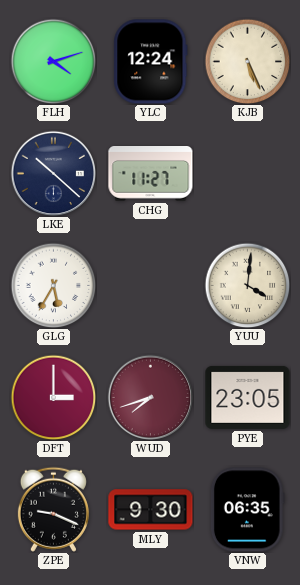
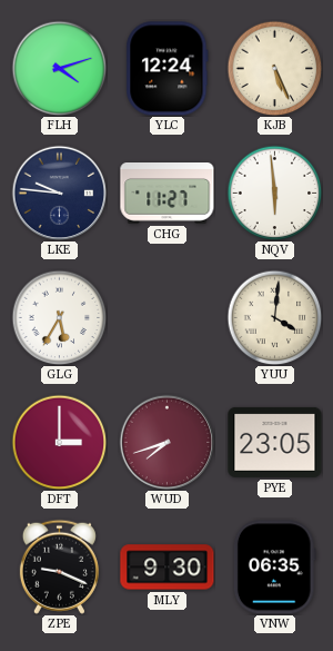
LKE: 10:22 -> 9:46 (59, 193)
NQV: none -> 5:59 (274, 193)
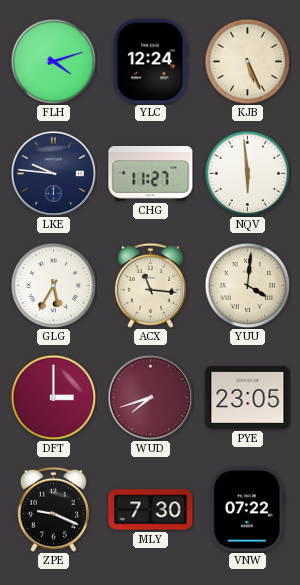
ACX: none -> 11:16 (150, 285)
MLY: 9:30 -> 7:30 (151, 510)
VNW: 06:35 -> 07:22 (247, 510)
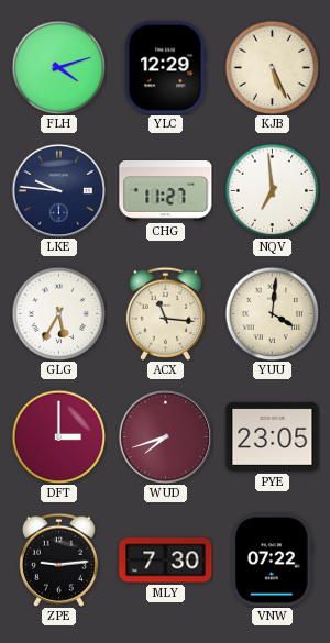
YLC: 12:24 -> 12:29 (166, 68)
NQV: 5:59 -> 6:59 (272, 190)
ZPE: 9:19 -> 9:14 (58, 559)
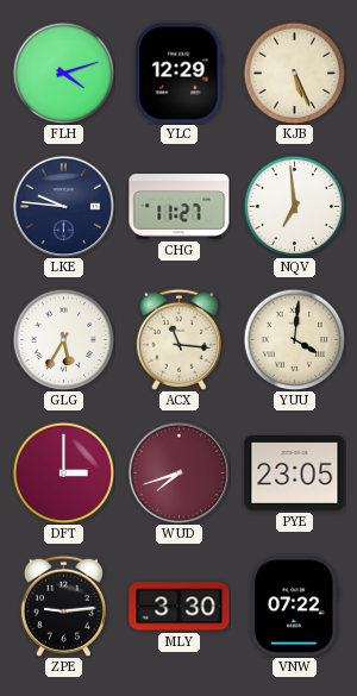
MLY: 7:30 -> 3:30 (180, 607)
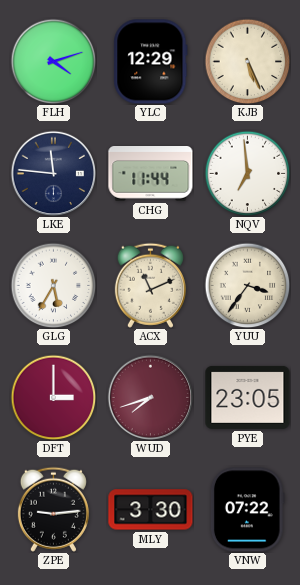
LKE: 9:46 -> 11:46 (53, 173)
CHG: 11:27 -> 11:44 (151, 174)
ACX: 11:16 -> 11:11 (150, 285)
YUU: 4:01 -> 3:36 (247, 285)
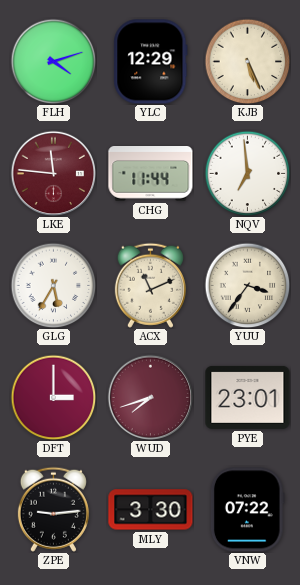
LKE dial: navy -> burgundy (53, 173)
PYE: 23:05 -> 23:01 (248, 397)
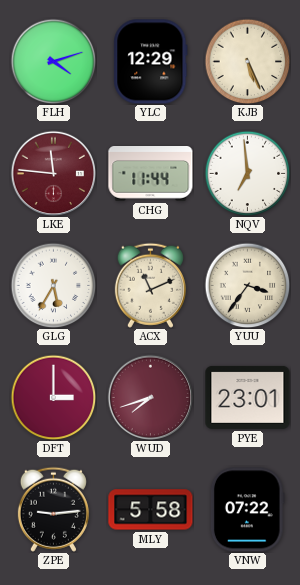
MLY: 3:30 -> 5:58 (151, 510)
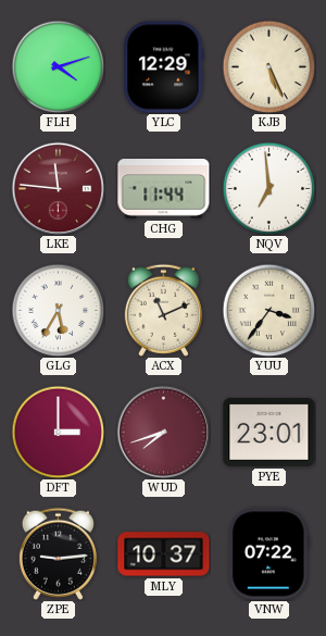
MLY: 5:58 -> 10:37 (164, 554)
